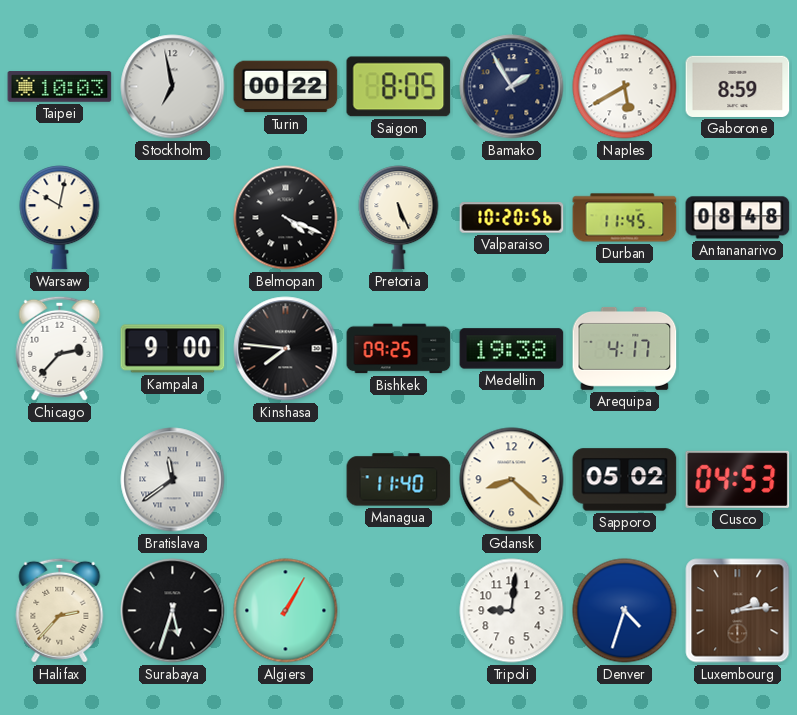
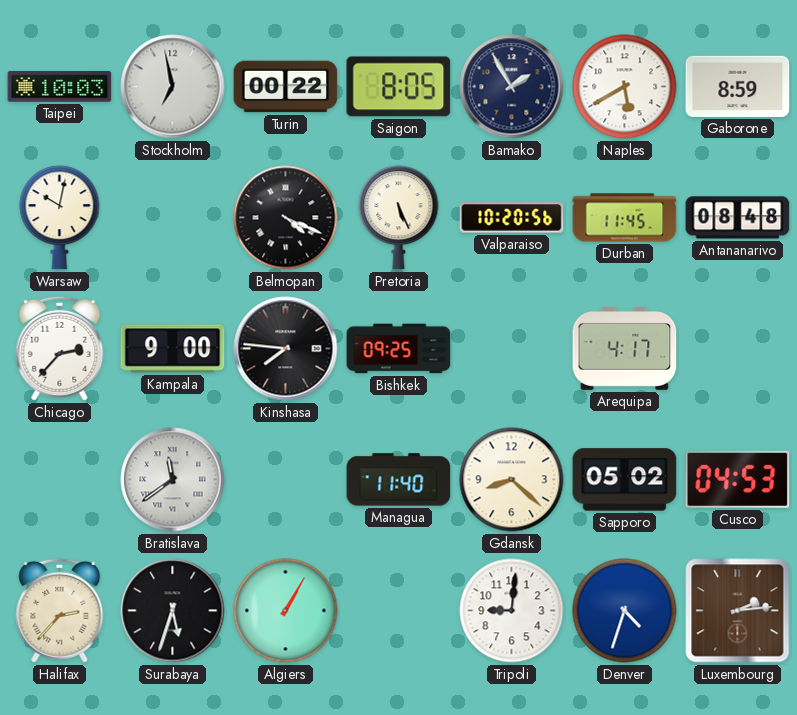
Medellin: 19:38 -> none (512, 349)
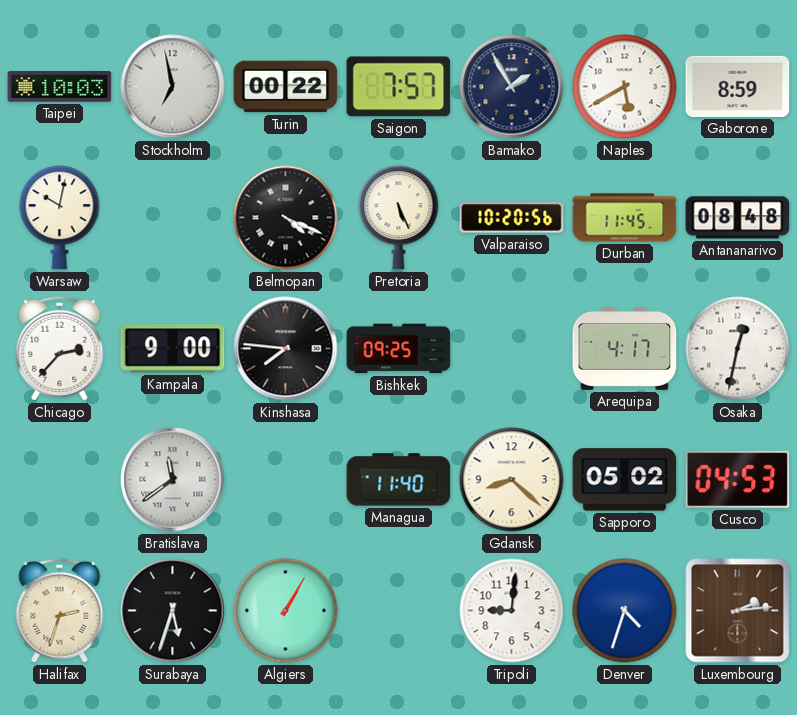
Saigon: 8:05 -> 7:57 (399, 87)
Osaka: none -> 12:32 (738, 349)
Halifax: 2:37 -> 2:33 (60, 610)
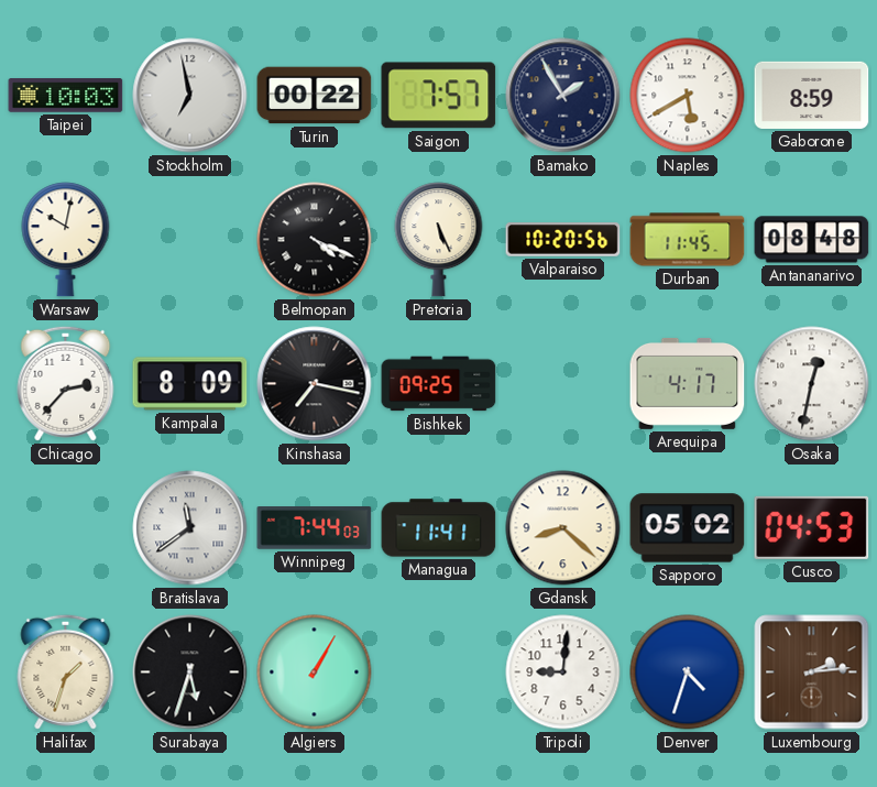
Kampala: 9:00 -> 8:09 (190, 384)
Kinshasa: 7:46 -> 7:17 (315, 384)
Winnipeg: none -> 7:44 (315, 528)
Managua: 11:40 -> 11:41 (439, 528)
Halifax: 2:33 -> 1:33 (66, 671)
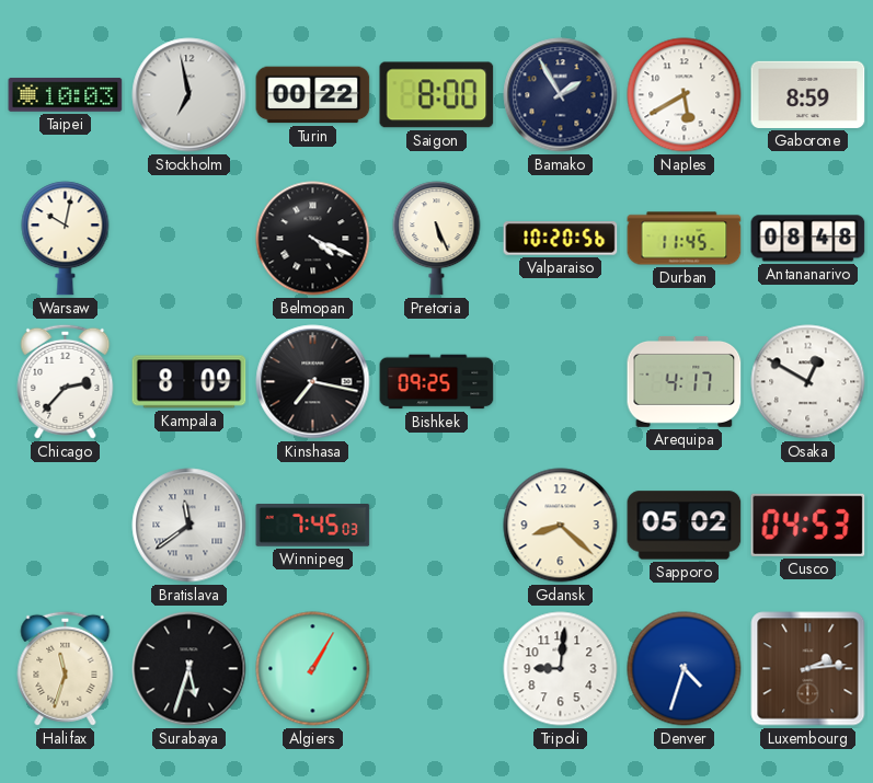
Saigon: 7:57 -> 8:00 (437, 95)
Osaka: 12:32 -> 12:50 (808, 382)
Winnipeg: 7:44 -> 7:45 (313, 526)
Managua: 11:41 -> none (439, 528)
Halifax: 1:33 -> 11:33 (66, 668)
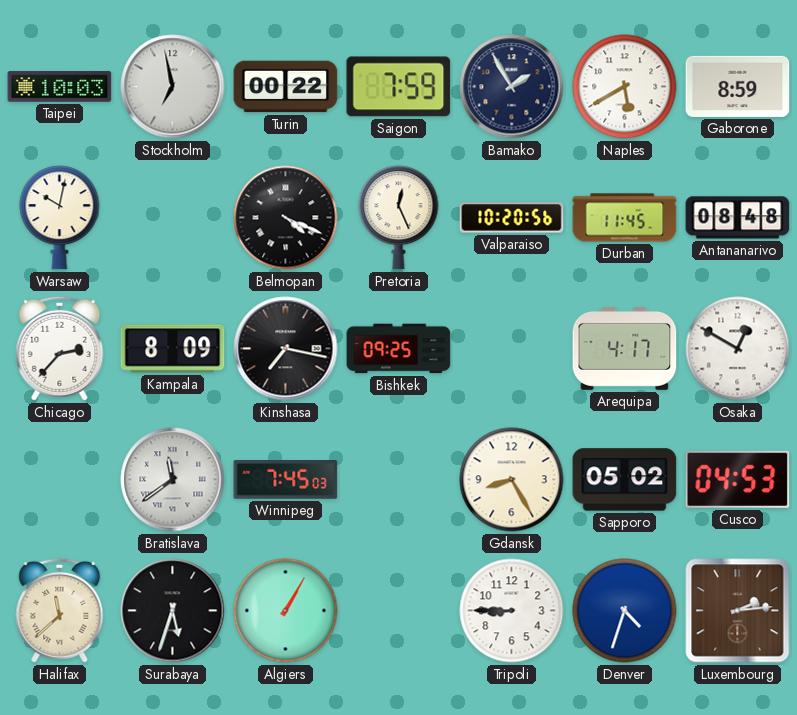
Saigon: 8:00 -> 7:59 (399, 87)
Pretoria: 5:26 -> 12:26 (399, 218)
Gdansk: 8:22 -> 8:25 (512, 480)
Halifax: 11:33 -> 11:38 (60, 610)
Tripoli: 9:01 -> 8:45 (512, 611)
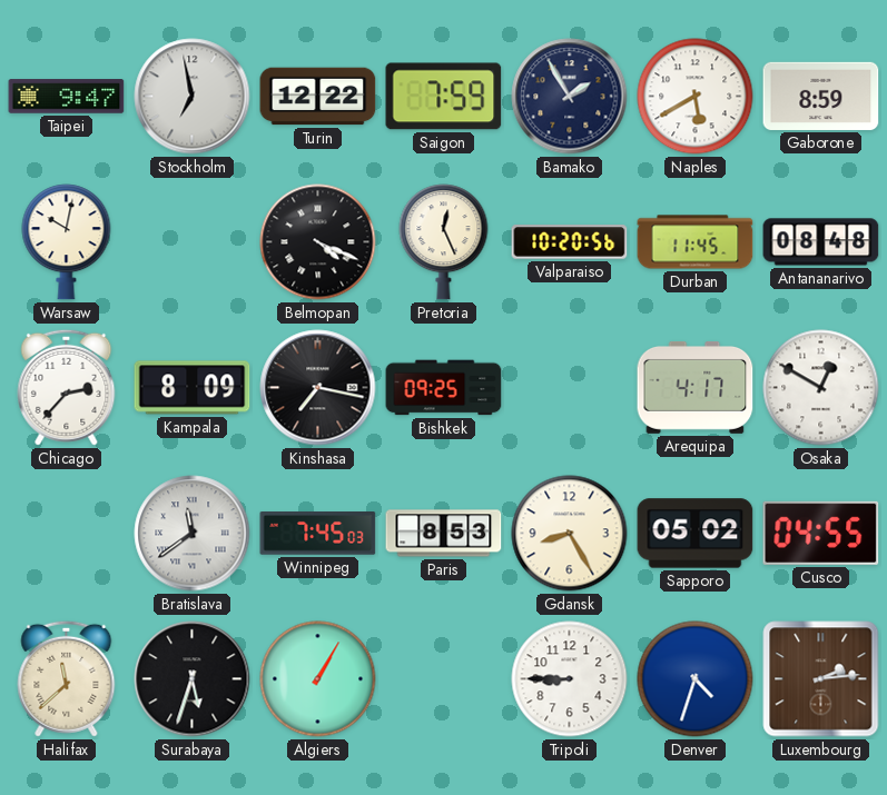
Taipei: 10:03 -> 9:47 (67, 97)
Turin: 00:22 -> 12:22 (318, 97)
Paris: none -> 8:53 (444, 534)
Cusco: 04:53 -> 04:55 (821, 533)
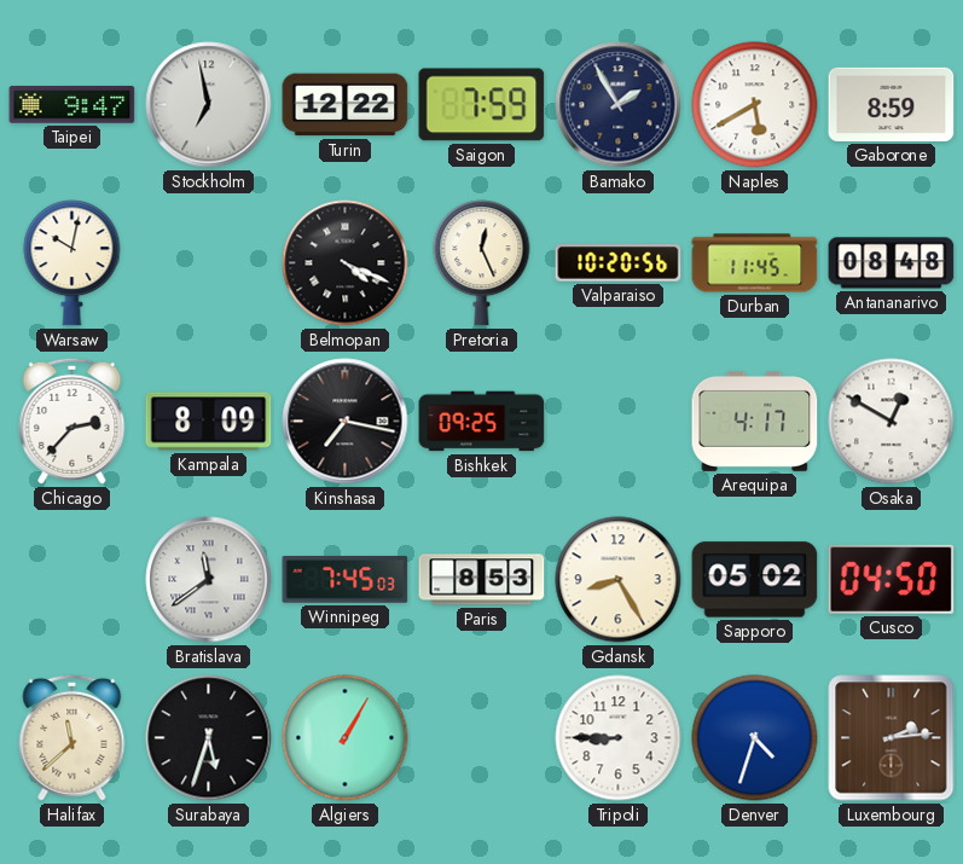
Cusco: 04:55 -> 04:50 (892, 579)
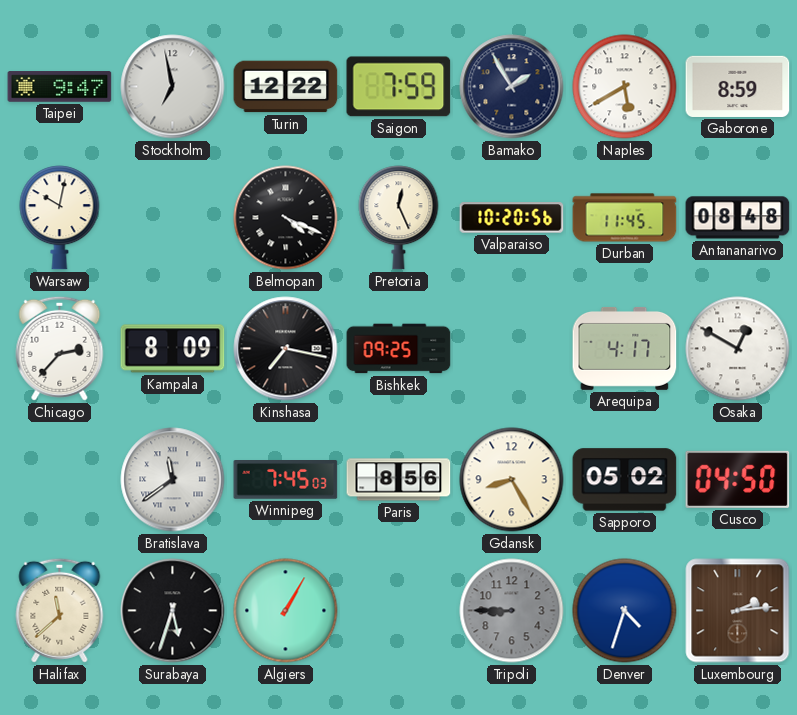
Paris: 8:53 -> 8:56 (399, 480)
Tripoli dial: white -> grey (512, 611)
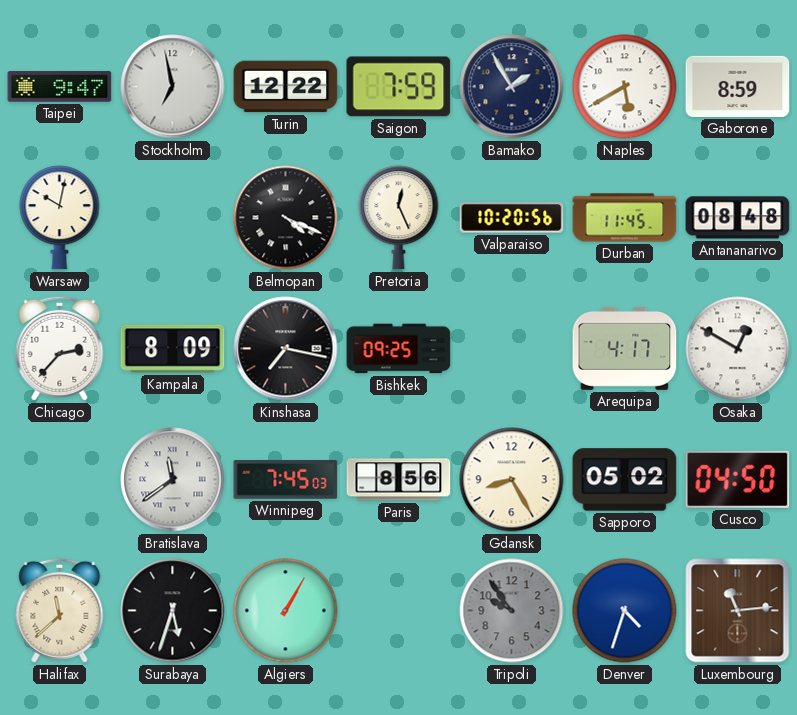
Tripoli: 8:45 -> 9:54 (512, 611)
Luxembourg: 2:14 -> 11:14 (738, 611)
